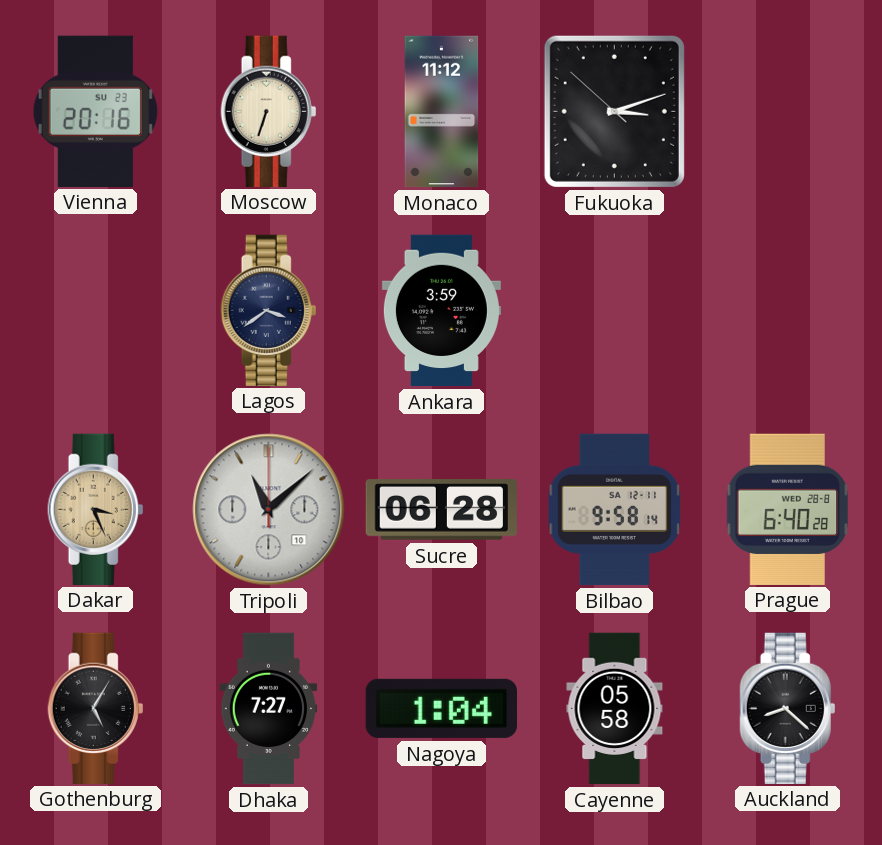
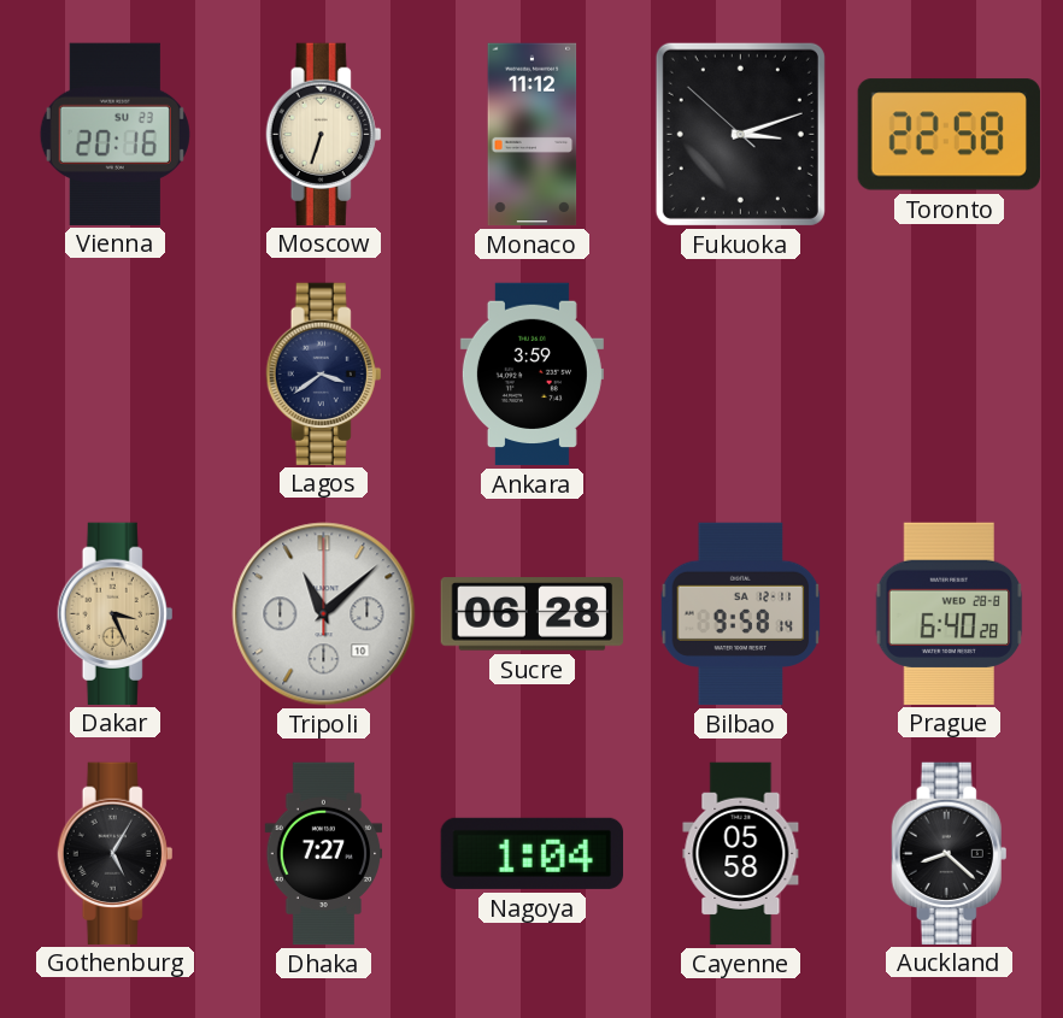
Toronto: none -> 22:58 (949, 135)
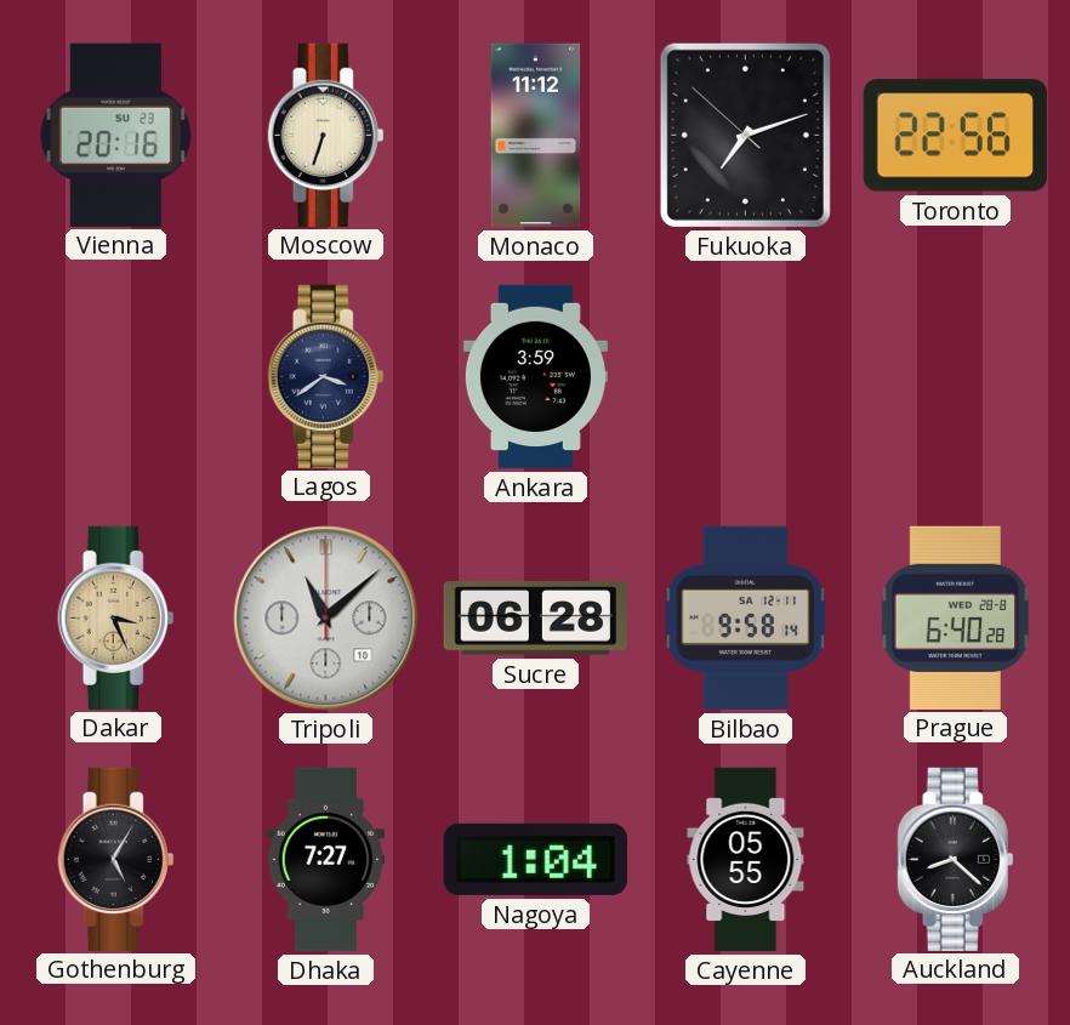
Fukuoka: 3:11 -> 7:11 (745, 135)
Toronto: 22:58 -> 22:56 (955, 136)
Cayenne: 05:58 -> 05:55 (746, 860)
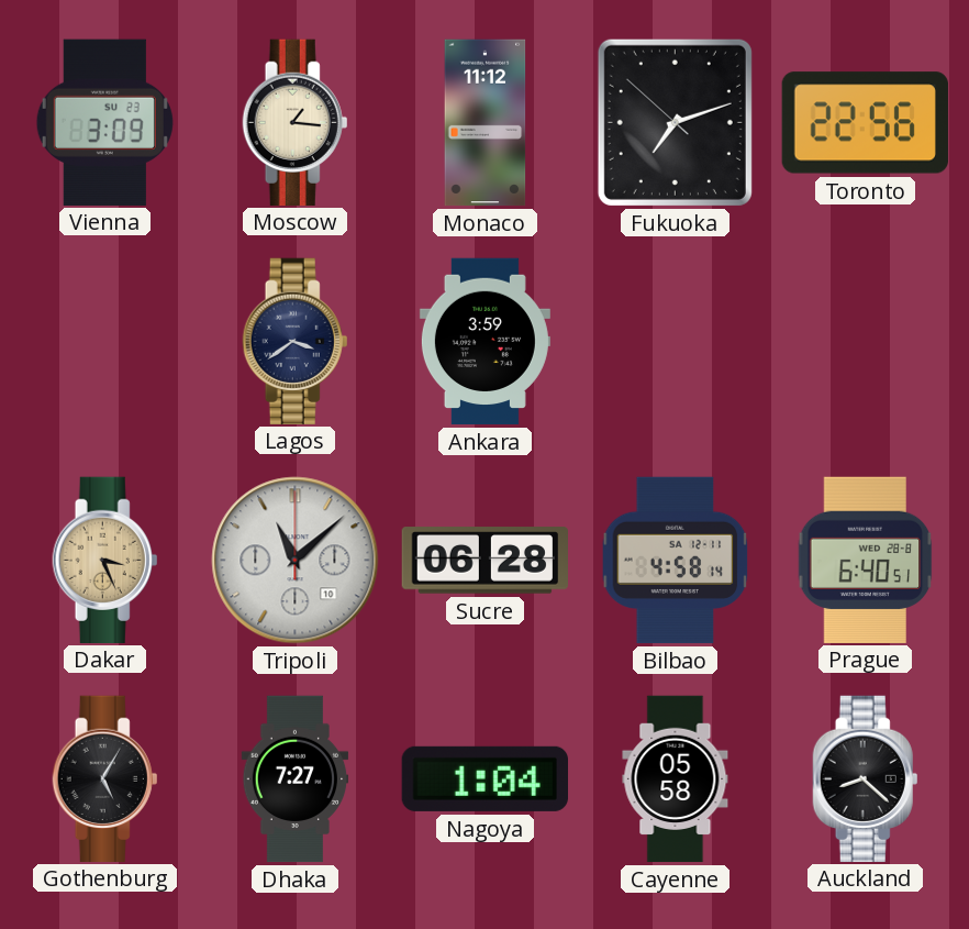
Vienna: 20:16 -> 3:09 (104, 122)
Moscow: 6:33 -> 1:16 (296, 122)
Bilbao: 9:58 -> 4:58 (676, 561)
Prague: 6:40:28 -> 6:40:51 (866, 560)
Cayenne: 05:55 -> 05:58 (676, 779)
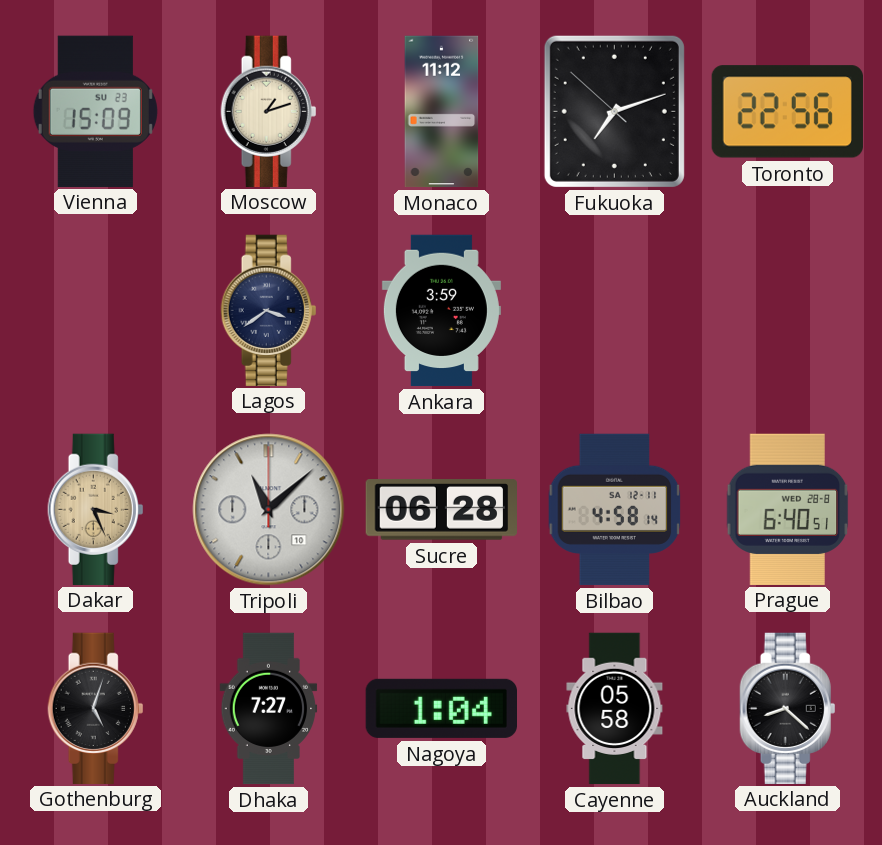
Vienna: 3:09 -> 15:09 (95, 111)
Moscow: 1:16 -> 1:12 (269, 111)
Gothenburg: 5:05 -> 5:03 (96, 708)
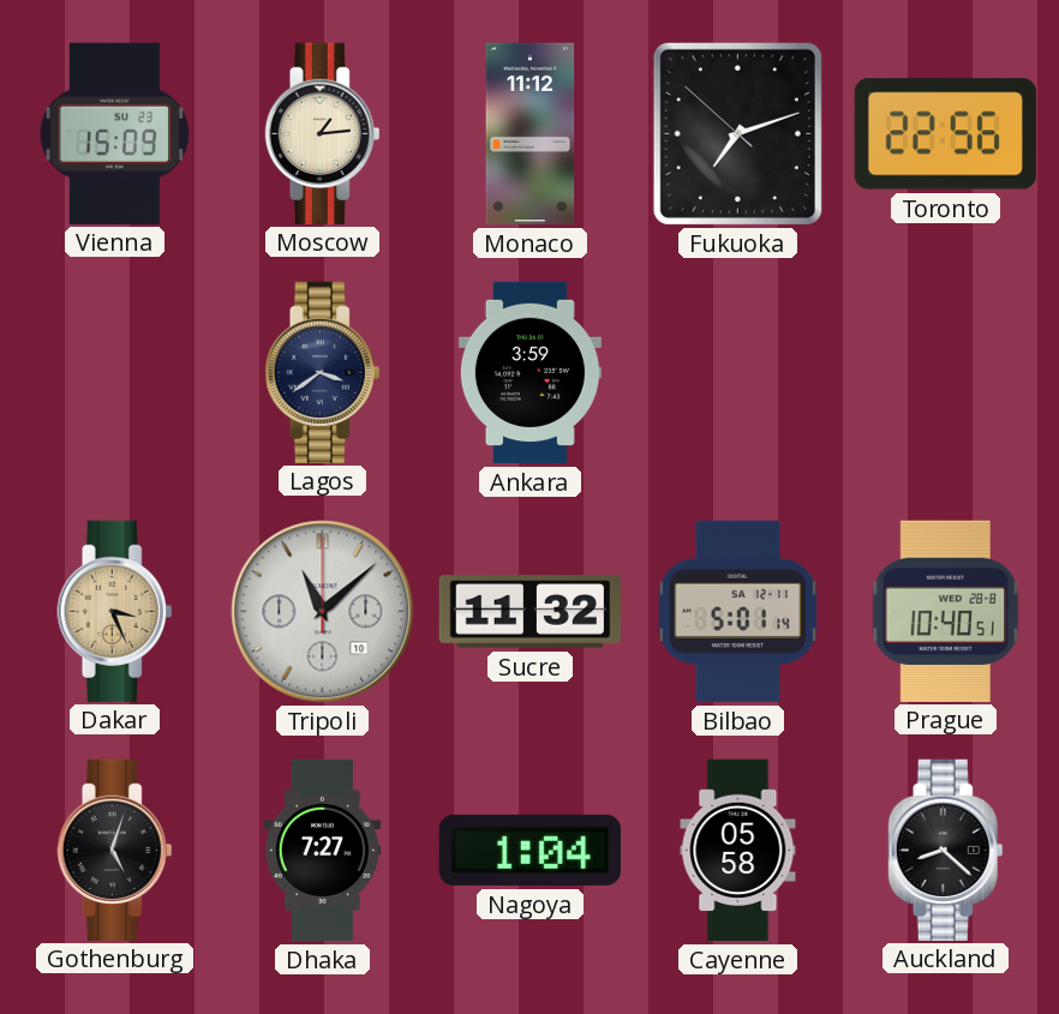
Moscow: 1:12 -> 1:14 (323, 133)
Sucre: 06:28 -> 11:32 (529, 612)
Bilbao: 4:58 -> 5:01 (738, 612)
Prague: 6:40 -> 10:40 (946, 611)
